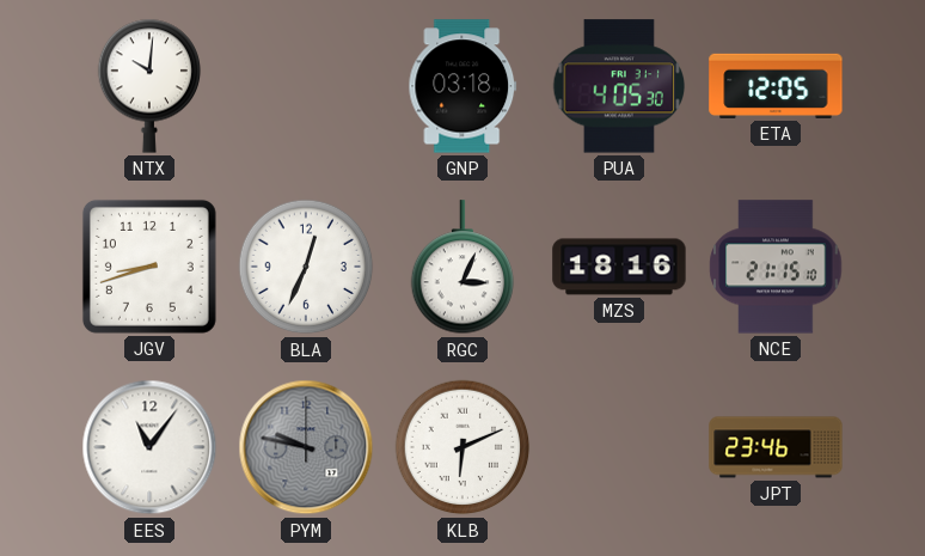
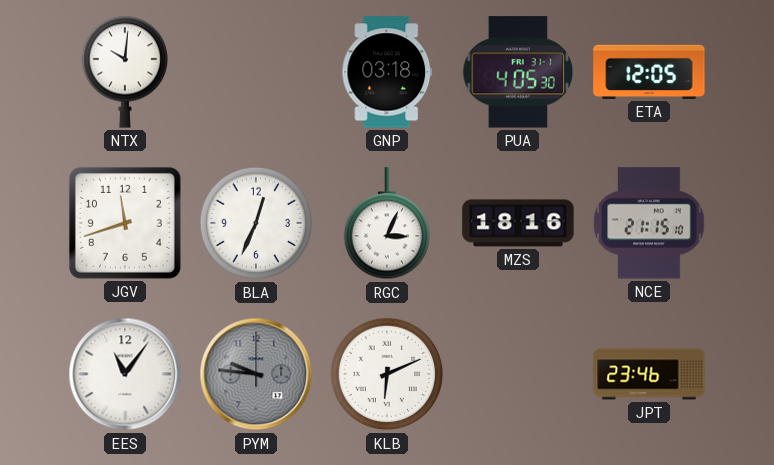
JGV: 8:42 -> 11:42 (125, 223)
PYM: 9:47 -> 9:46 (256, 374)
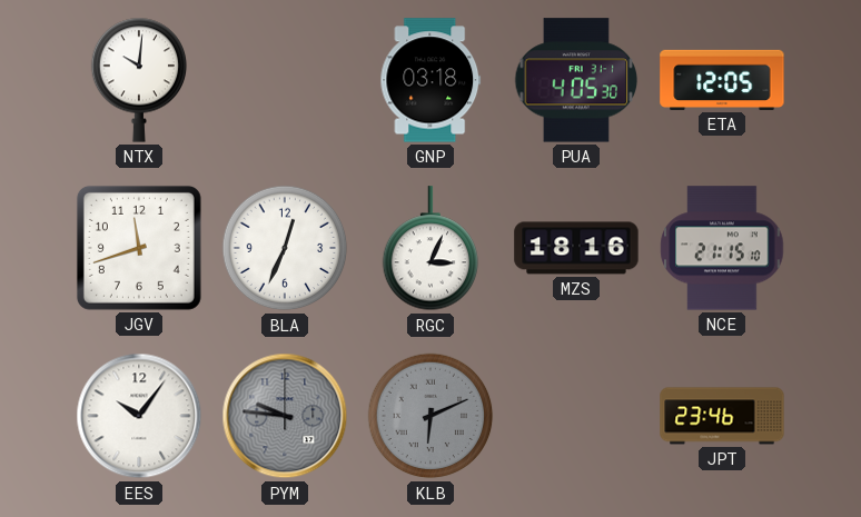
EES: 11:06 -> 10:06 (139, 416)
KLB dial: white -> grey (430, 416)
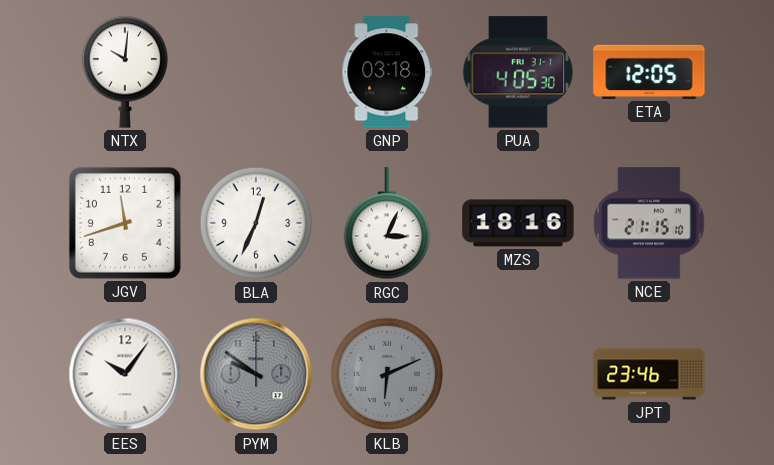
PYM: 9:46 -> 9:51 (256, 374)
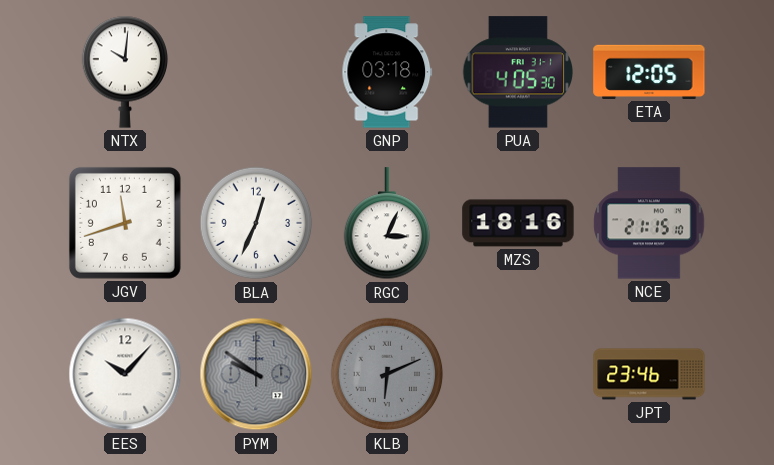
EES: 10:06 -> 10:07 (125, 374)
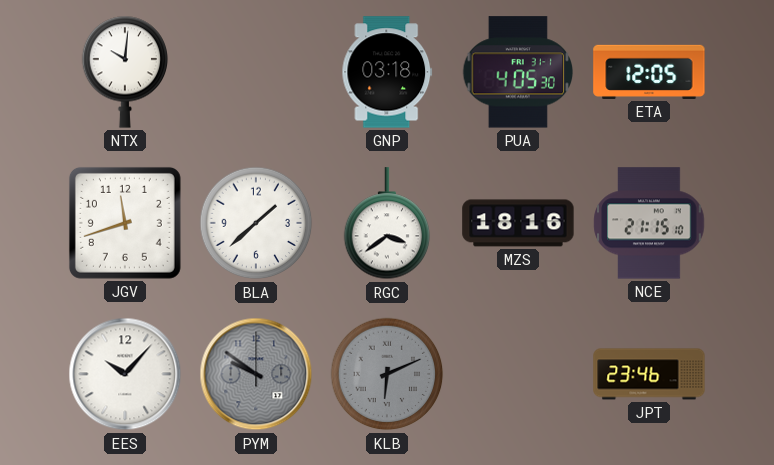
BLA: 12:34 -> 1:38 (256, 223)
RGC: 3:04 -> 3:39 (387, 224)
